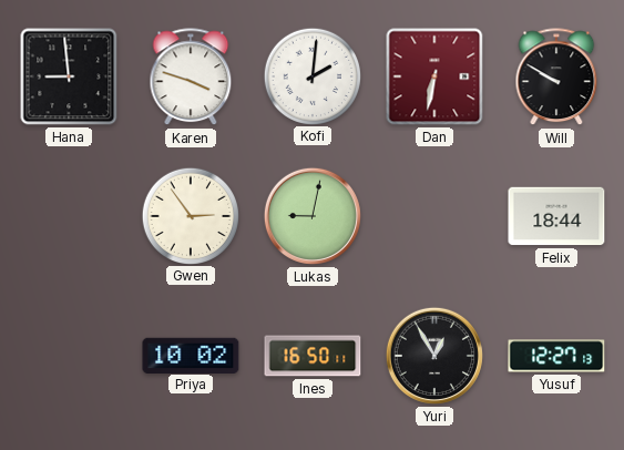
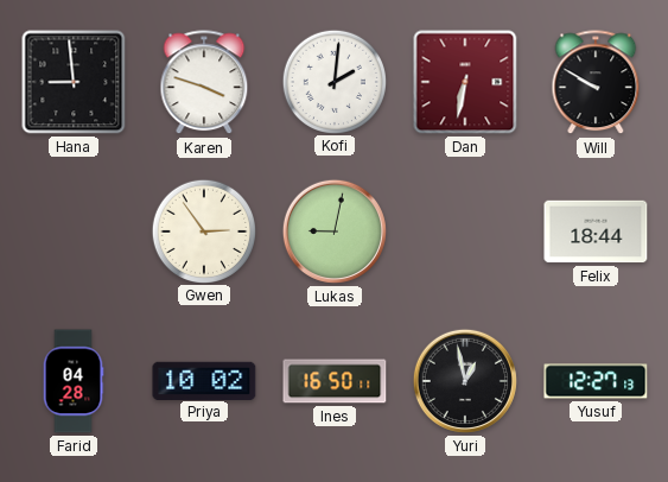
Farid: none -> 04:28 (74, 381)
Yuri: 12:55 -> 12:58 (465, 381)
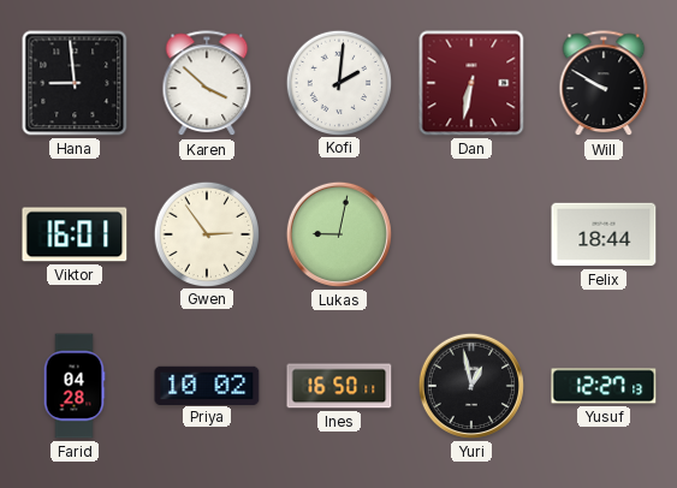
Karen: 3:48 -> 3:52 (207, 84)
Viktor: none -> 16:01 (75, 234)
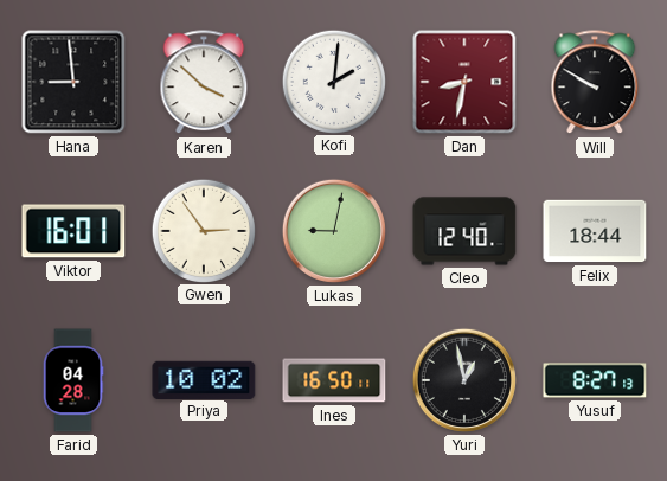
Dan: 6:32 -> 8:32 (464, 82)
Cleo: none -> 12:40 (464, 231)
Yusuf: 12:27 -> 8:27 (595, 380)
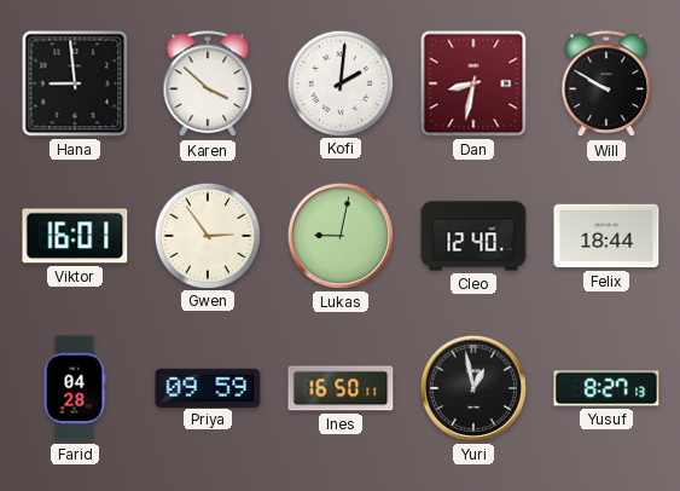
Priya: 10:02 -> 09:59 (208, 387)
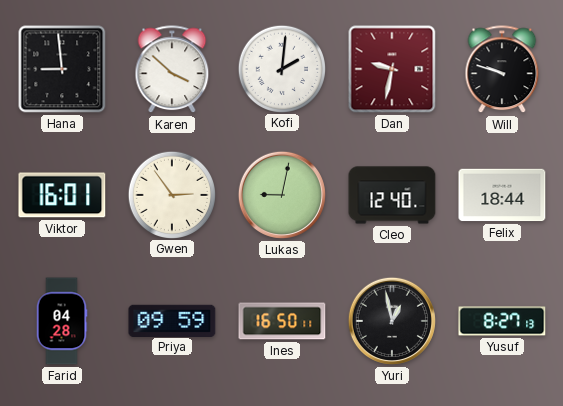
Dan: 8:32 -> 9:32 (392, 69)
Will: 9:50 -> 9:48 (502, 70)
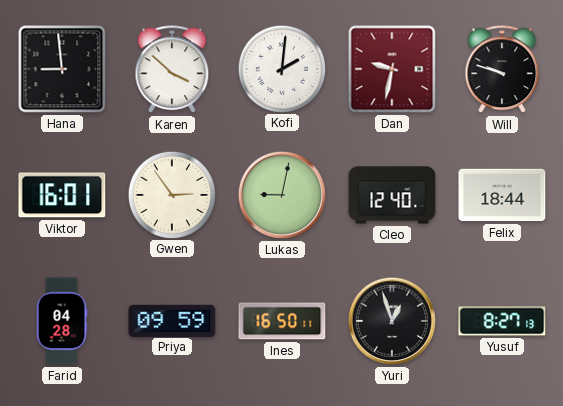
Yuri: 12:58 -> 12:57 (392, 321)
